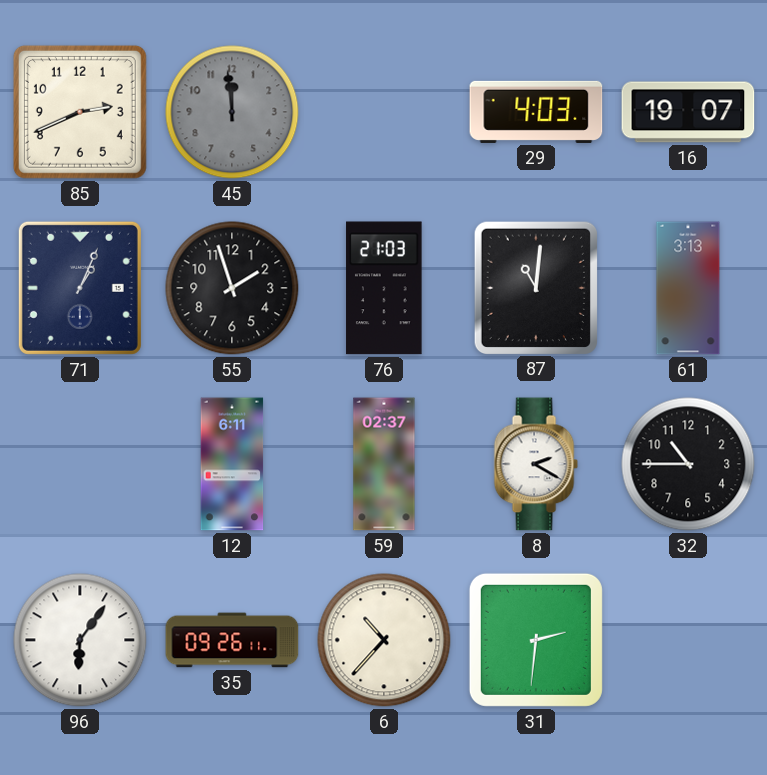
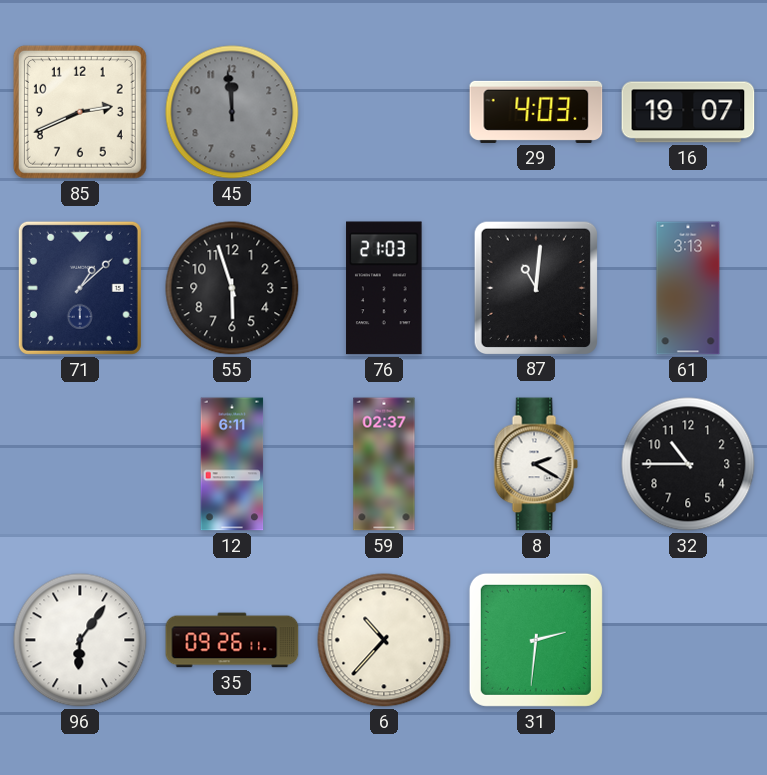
71: 1:04 -> 1:08 (80, 288)
55: 1:57 -> 5:57 (232, 288)
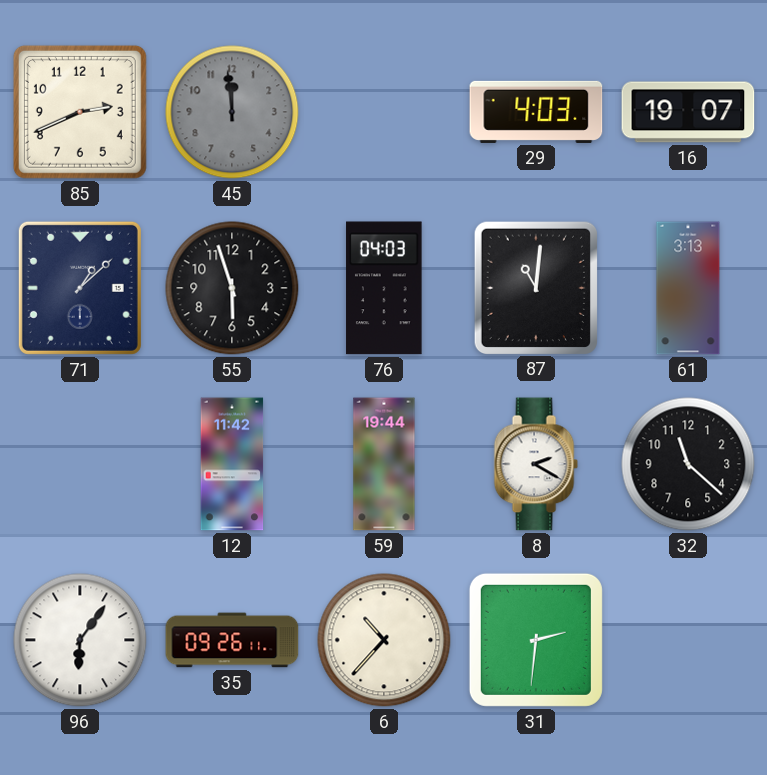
76: 21:03 -> 04:03 (384, 288)
12: 6:11 -> 11:42 (232, 464)
59: 02:37 -> 19:44 (384, 464)
32: 10:45 -> 11:22 (688, 464)
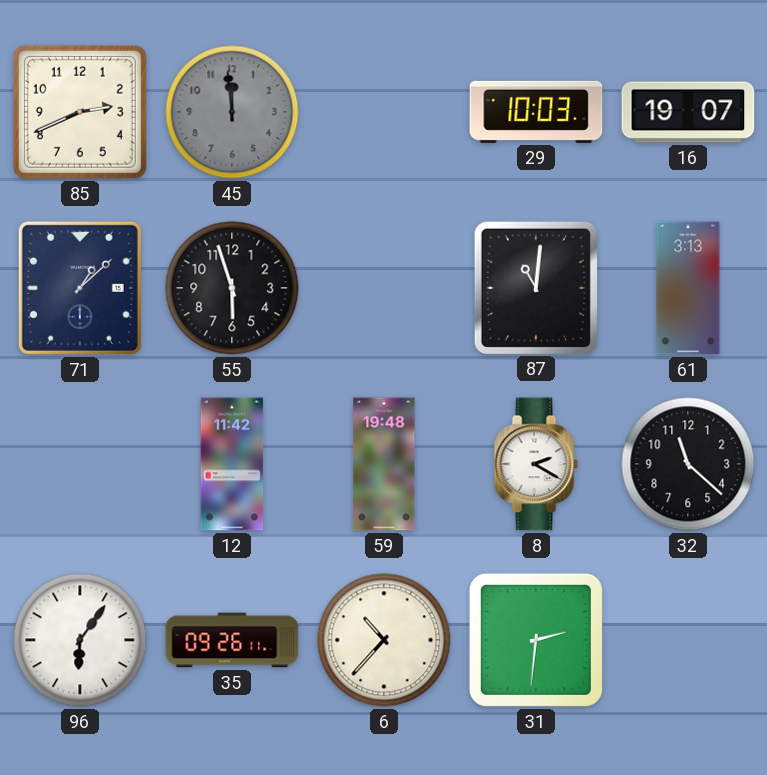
29: 4:03 -> 10:03 (536, 112)
76: 04:03 -> none (384, 288)
59: 19:44 -> 19:48 (384, 464)
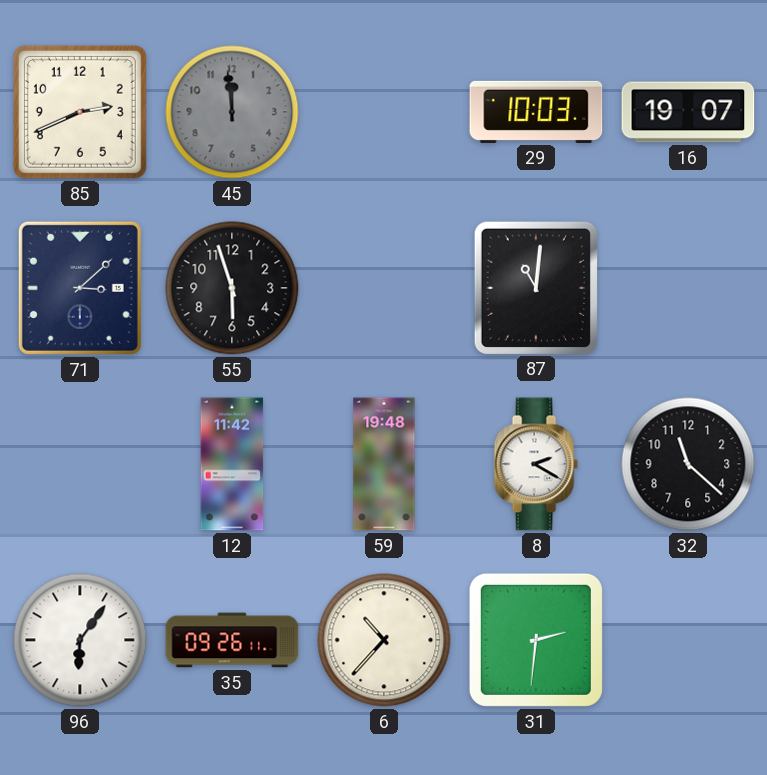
71: 1:08 -> 3:08 (80, 288)
61: 3:13 -> none (688, 288)
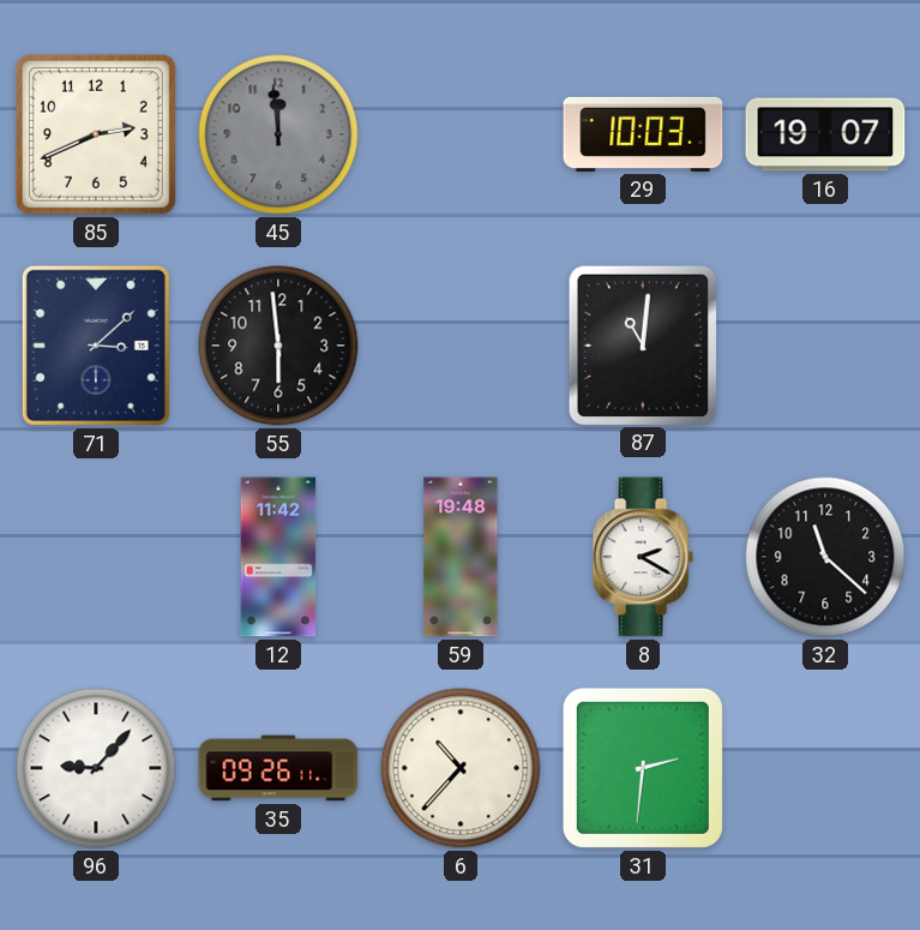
55: 5:57 -> 5:59 (278, 346)
96: 6:06 -> 9:07 (96, 768)
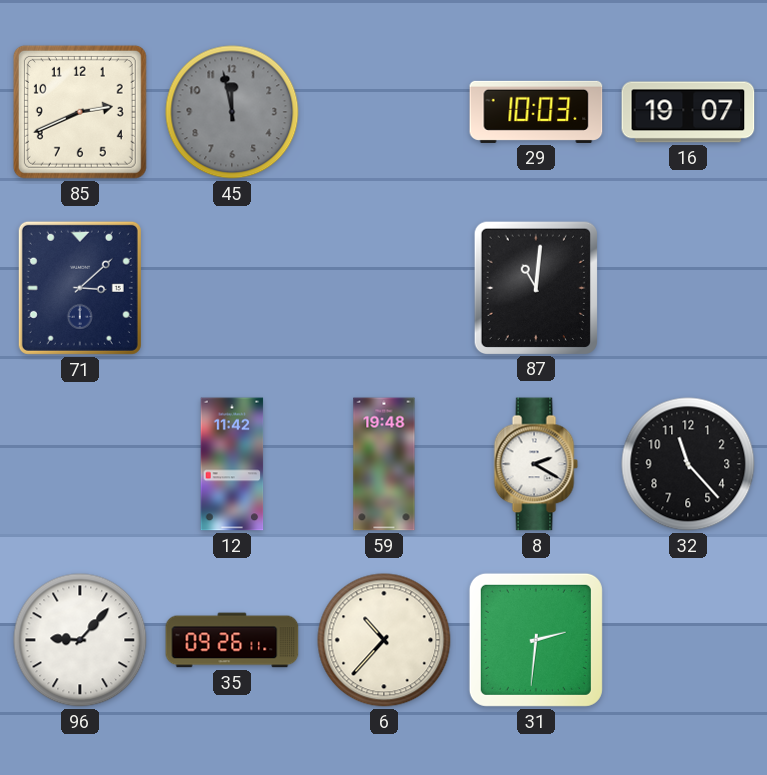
45: 11:59 -> 11:58 (232, 112)
55: 5:59 -> none (278, 346)
32: 11:22 -> 11:23 (688, 464)
